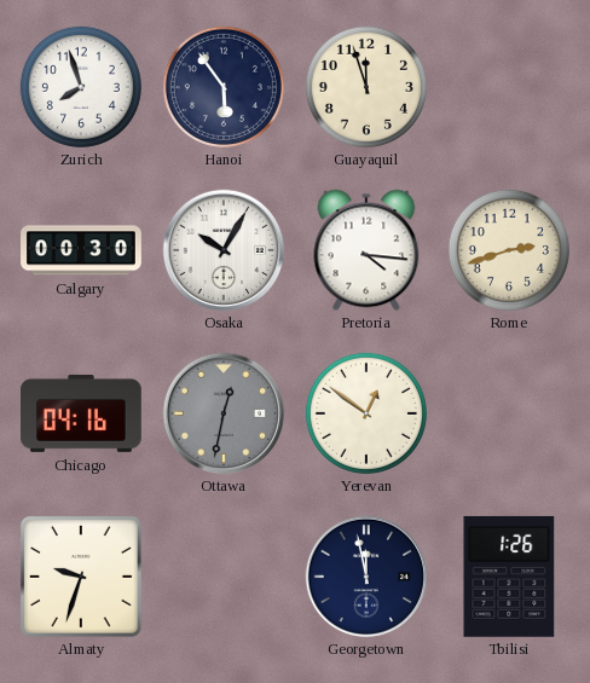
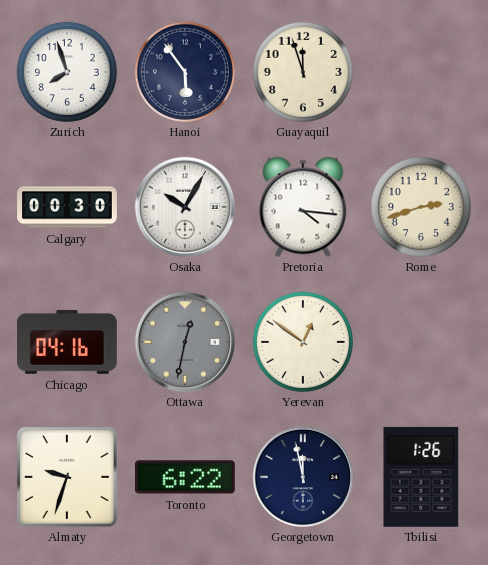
Toronto: none -> 6:22 (185, 477)
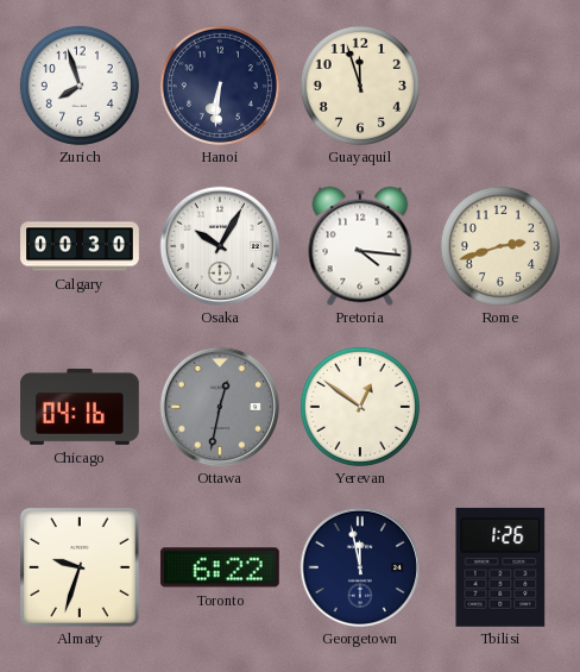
Hanoi: 5:54 -> 6:31 (220, 86)
